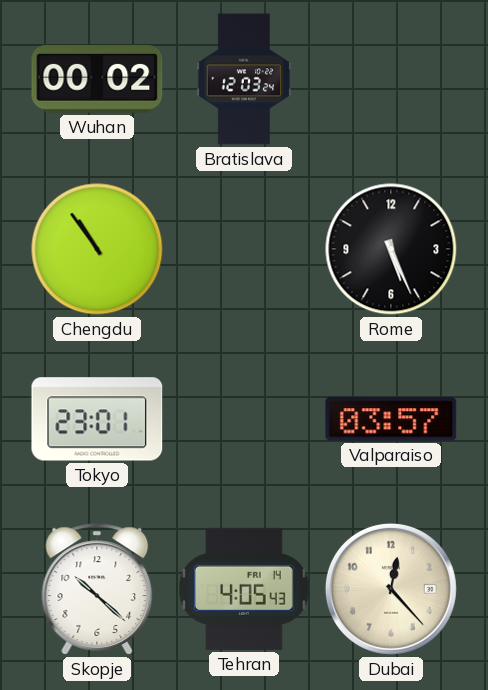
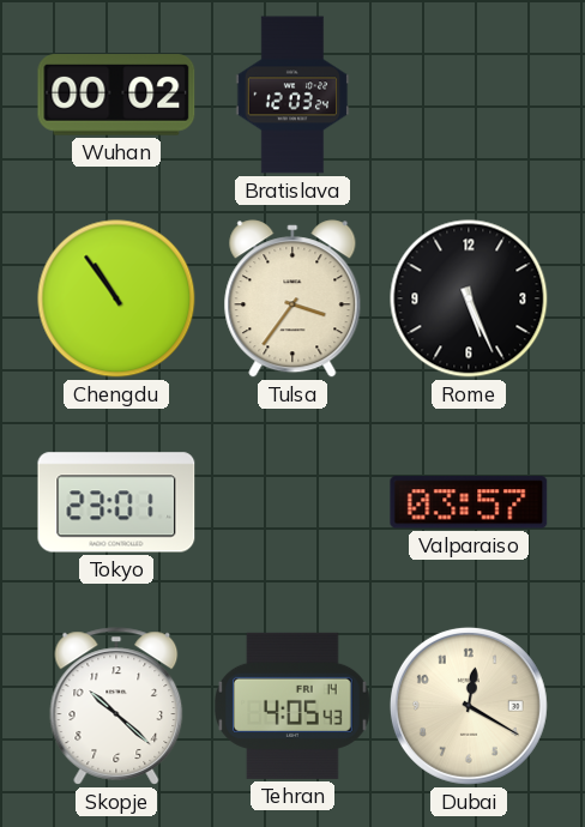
Tulsa: none -> 3:36 (292, 298)
Dubai: 12:23 -> 12:20 (469, 706)
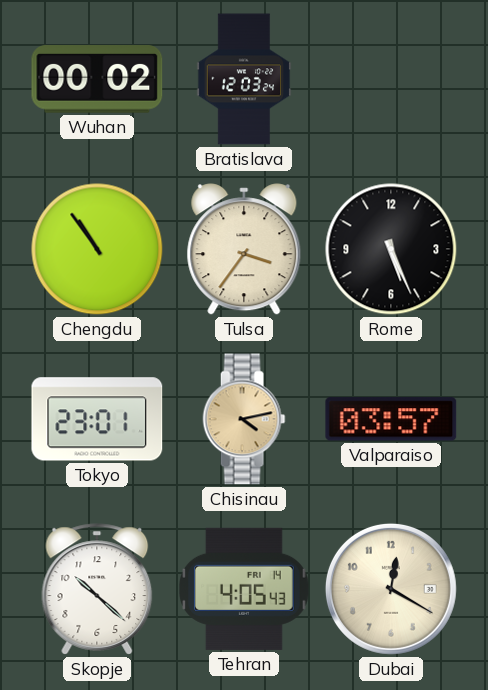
Chisinau: none -> 4:13 (244, 419)
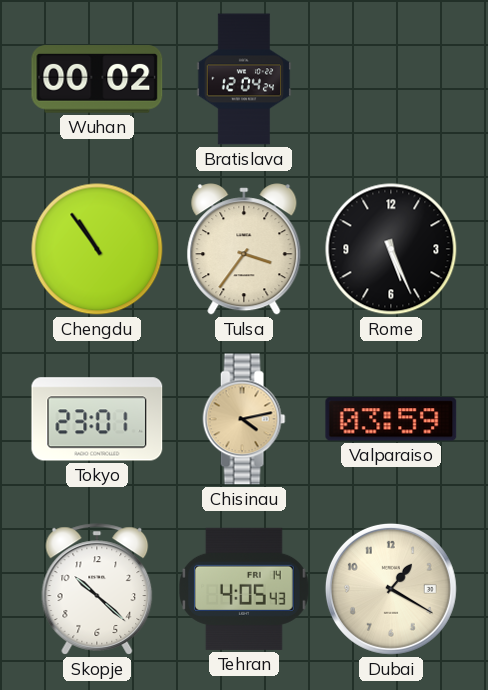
Bratislava: 12:03 -> 12:04 (244, 79)
Valparaiso: 03:57 -> 03:59 (391, 419)
Dubai: 12:20 -> 1:20 (391, 589)
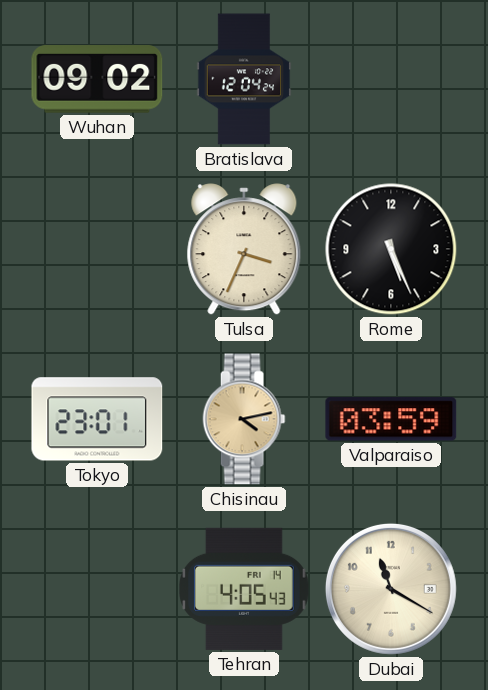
Wuhan: 00:02 -> 09:02 (97, 79)
Chengdu: 10:54 -> none (97, 249)
Tulsa: 3:36 -> 3:34 (244, 249)
Skopje: 10:22 -> none (97, 589)
Dubai: 1:20 -> 11:20 (391, 589)
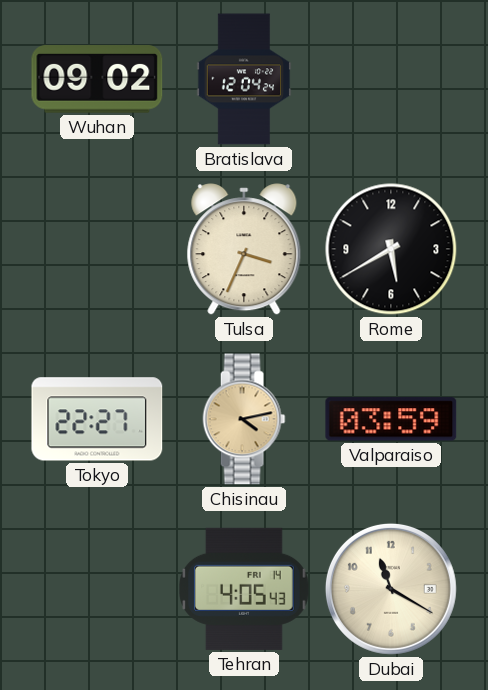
Rome: 5:26 -> 5:40 (391, 249)
Tokyo: 23:01 -> 22:27 (97, 419)
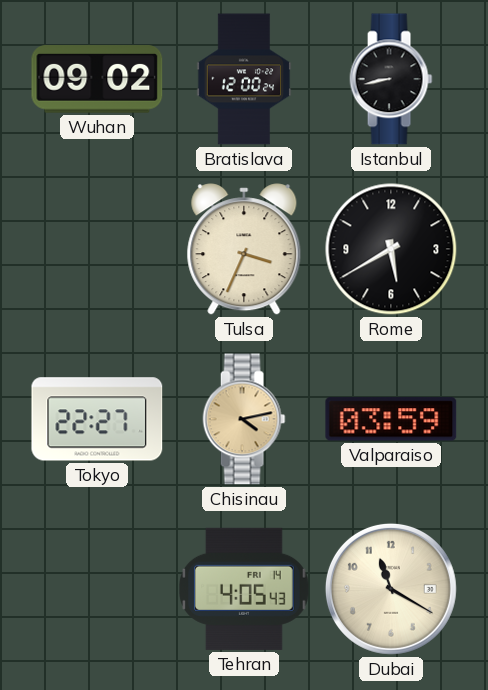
Bratislava: 12:04 -> 12:00 (244, 79)
Istanbul: none -> 8:43 (391, 79)
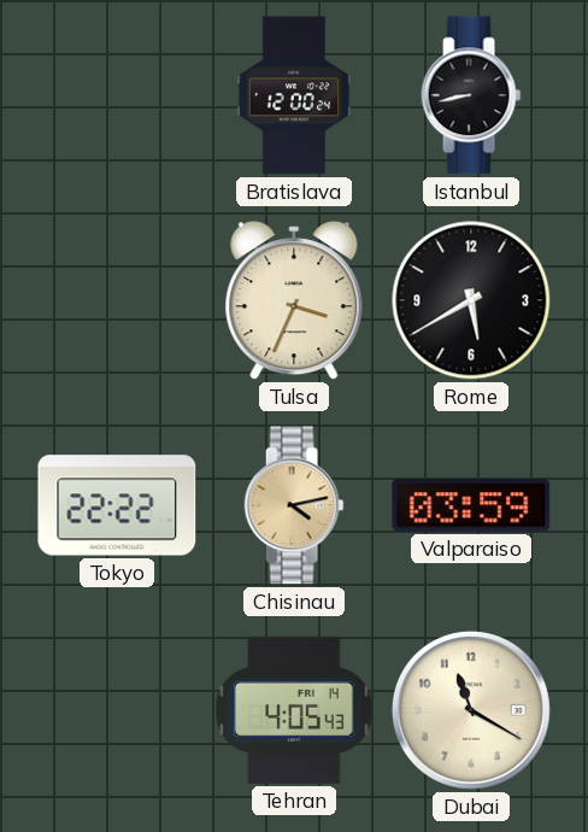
Wuhan: 09:02 -> none (97, 79)
Tokyo: 22:27 -> 22:22 (117, 505)
